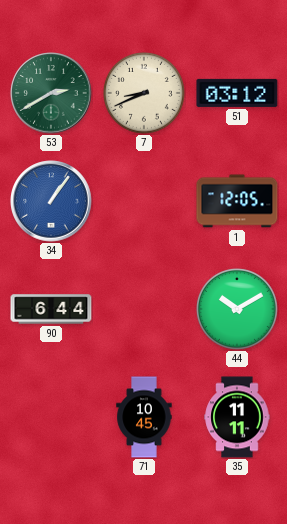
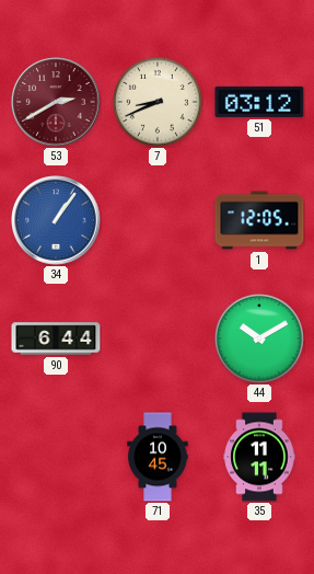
53 dial: green -> burgundy (56, 102)
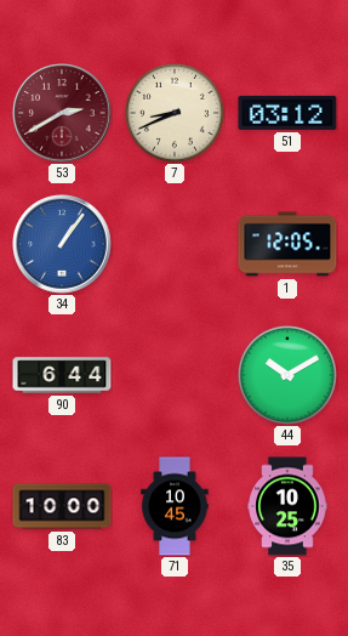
83: none -> 10:00 (62, 506)
35: 11:11 -> 10:25 (287, 506)
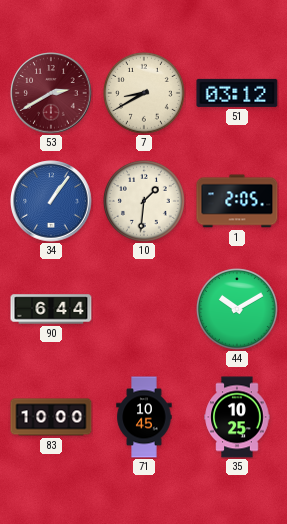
7: 8:41 -> 8:40 (144, 93)
10: none -> 1:31 (144, 201)
1: 12:05 -> 2:05 (237, 201)
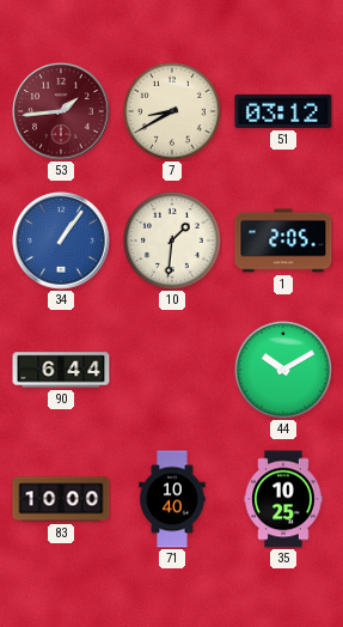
53: 2:40 -> 1:44 (61, 111)
71: 10:45 -> 10:40 (172, 499)
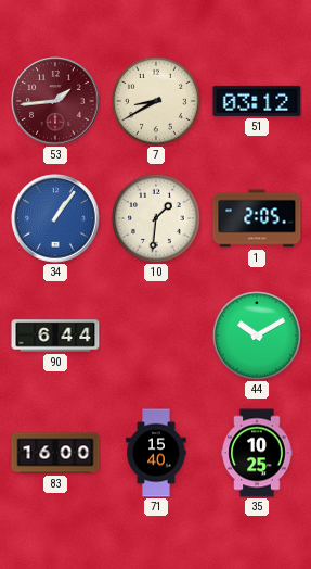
83: 10:00 -> 16:00 (55, 453)
71: 10:40 -> 15:40 (156, 453)
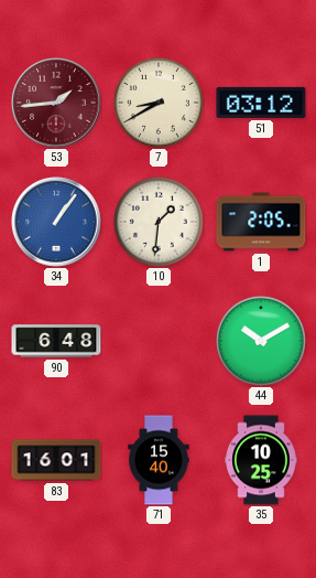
90: 6:44 -> 6:48 (56, 341)
83: 16:00 -> 16:01 (56, 460)
